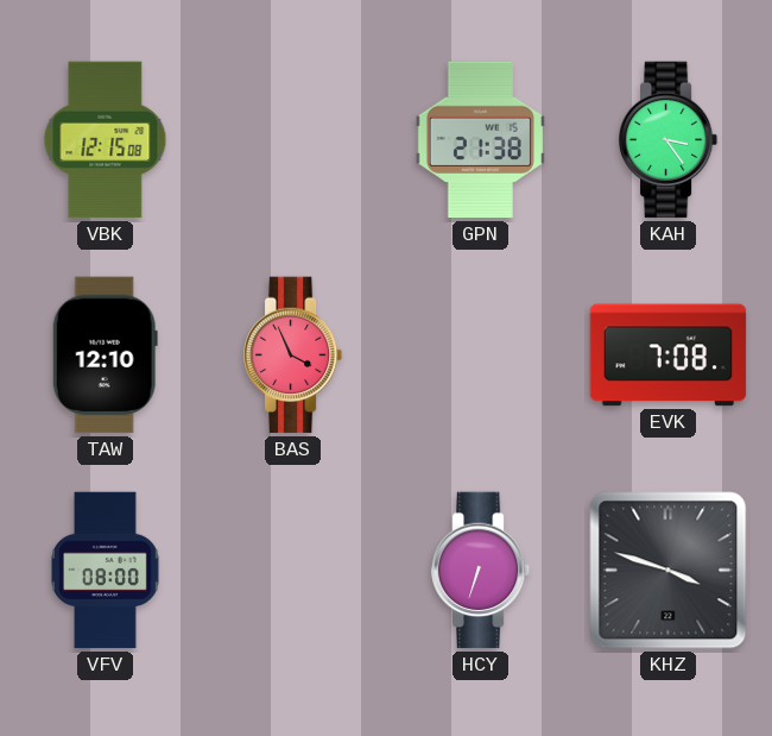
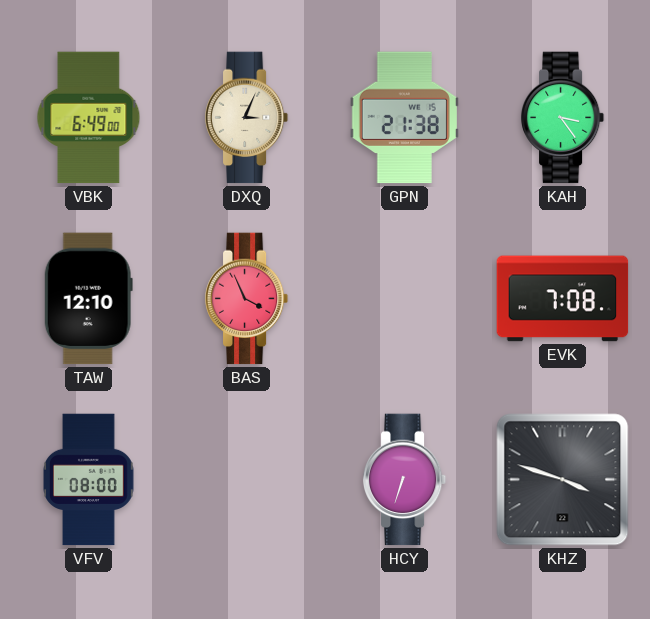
VBK: 12:15 -> 6:49 (89, 118)
DXQ: none -> 3:04 (247, 118)
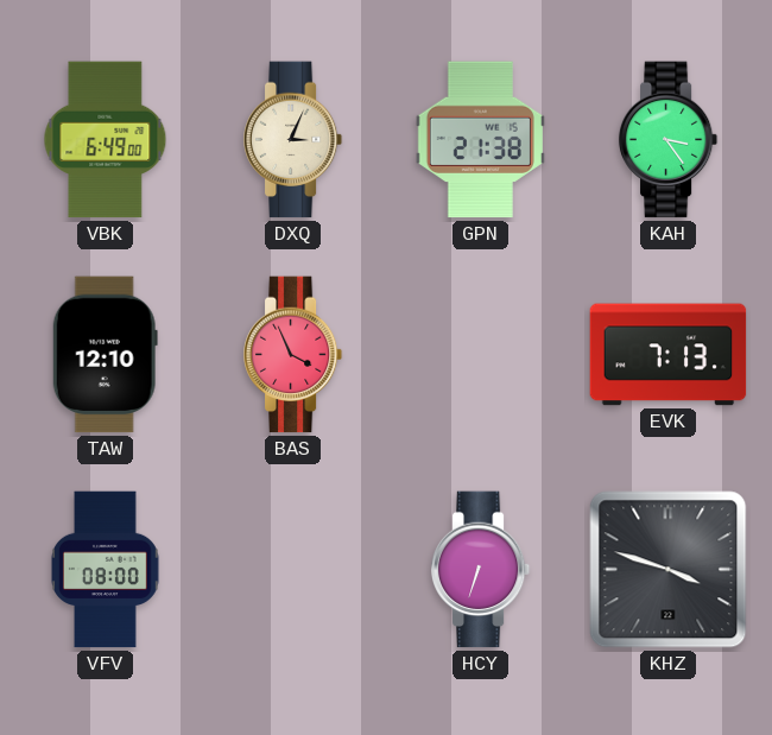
EVK: 7:08 -> 7:13 (669, 355)
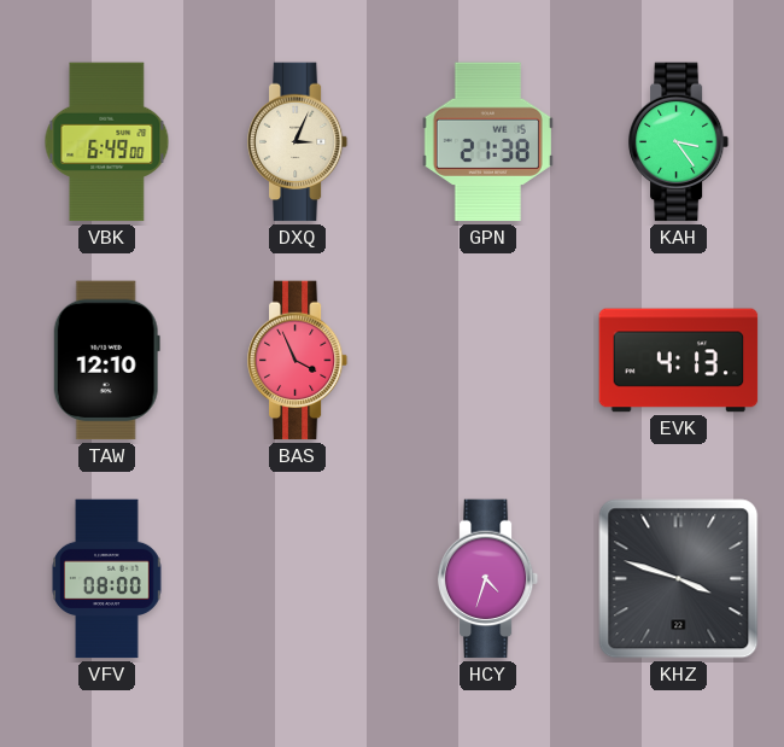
EVK: 7:13 -> 4:13 (679, 361)
HCY: 6:33 -> 4:33 (488, 579)
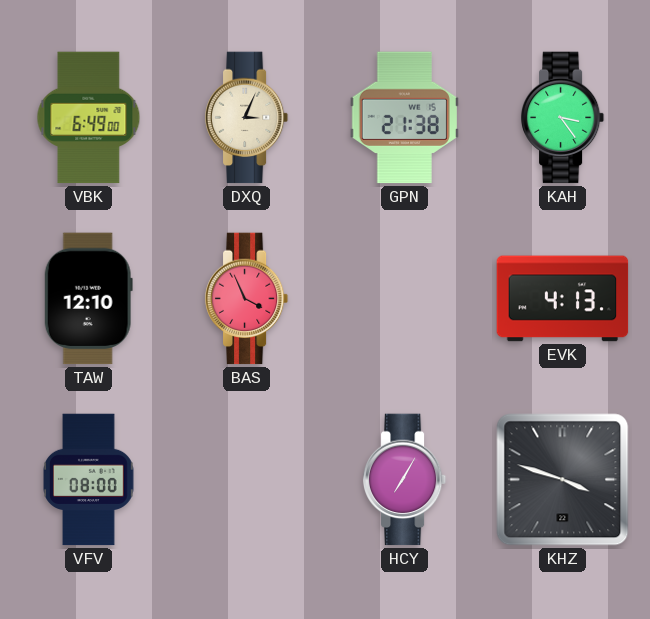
HCY: 4:33 -> 7:05 (405, 480)
